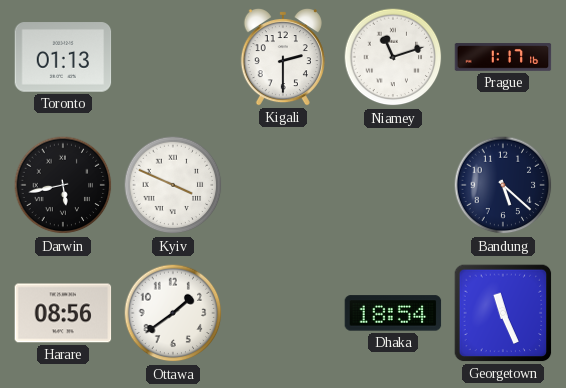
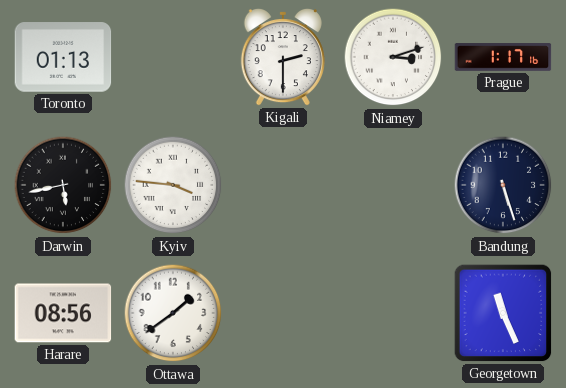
Niamey: 11:12 -> 3:12 (393, 57)
Kyiv: 3:49 -> 3:46 (173, 185)
Bandung: 5:22 -> 5:27 (503, 185)
Dhaka: 18:54 -> none (393, 313)
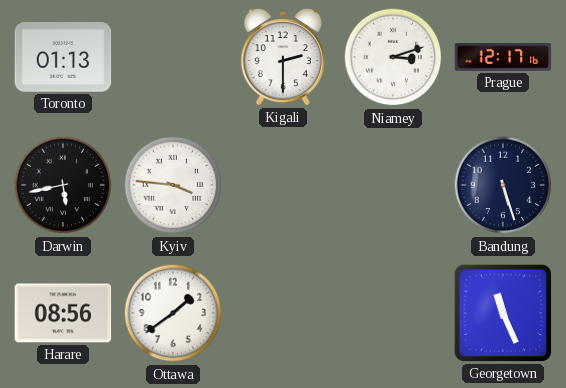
Prague: 1:17 -> 12:17 (503, 57)
